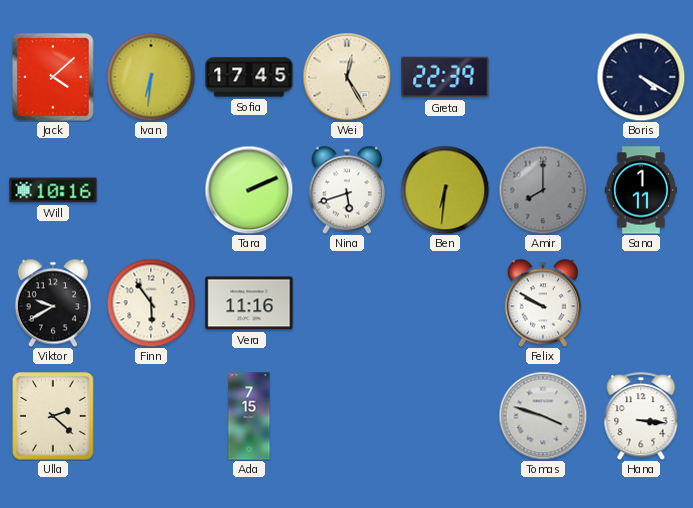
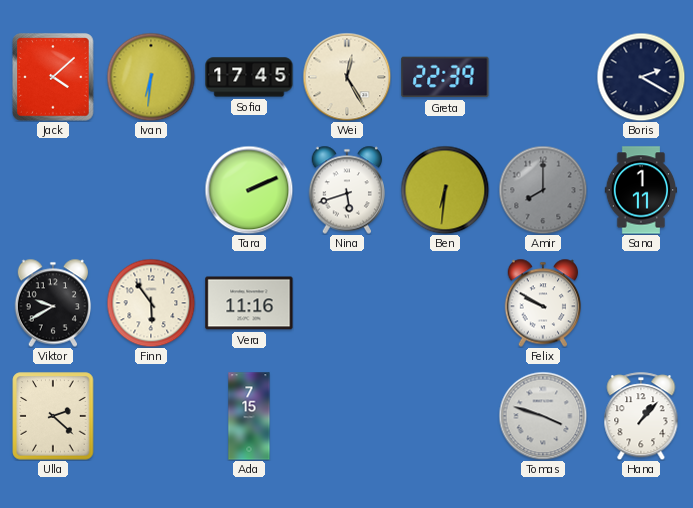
Boris: 4:20 -> 2:20 (641, 77)
Will: 10:16 -> none (53, 190)
Hana: 3:16 -> 1:07 (641, 416)
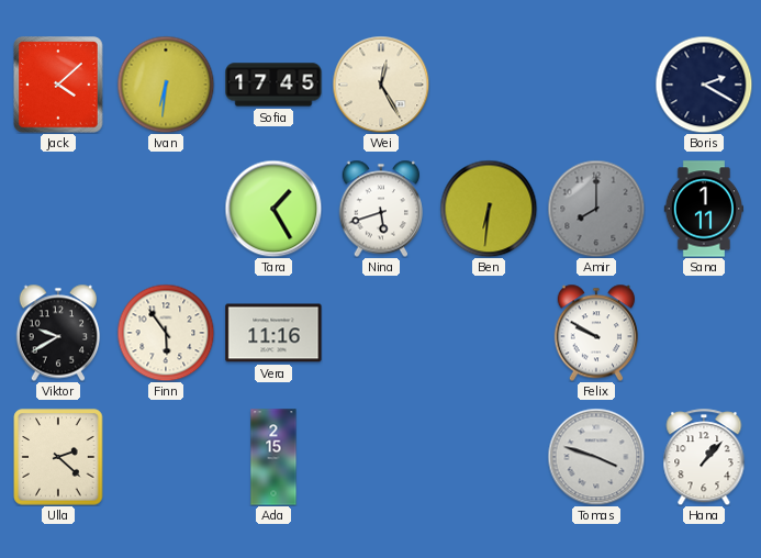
Greta: 22:39 -> none (445, 77)
Tara: 2:11 -> 1:25 (273, 209)
Ada: 7:15 -> 2:15 (273, 457)
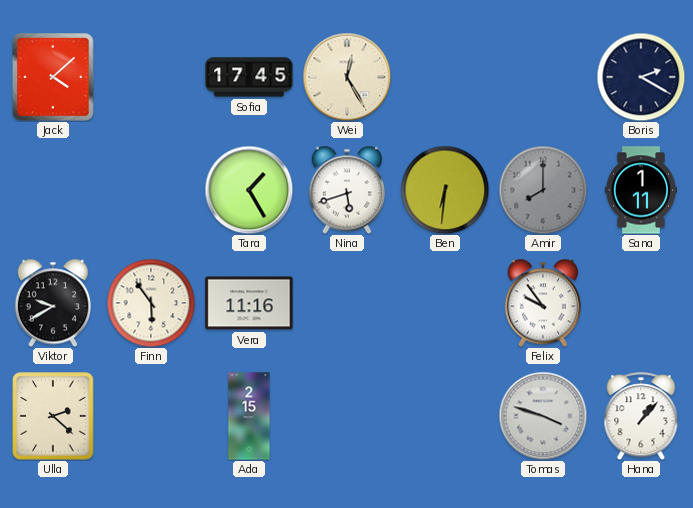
Ivan: 6:31 -> none (166, 85)
Felix: 9:50 -> 9:54 (543, 303)
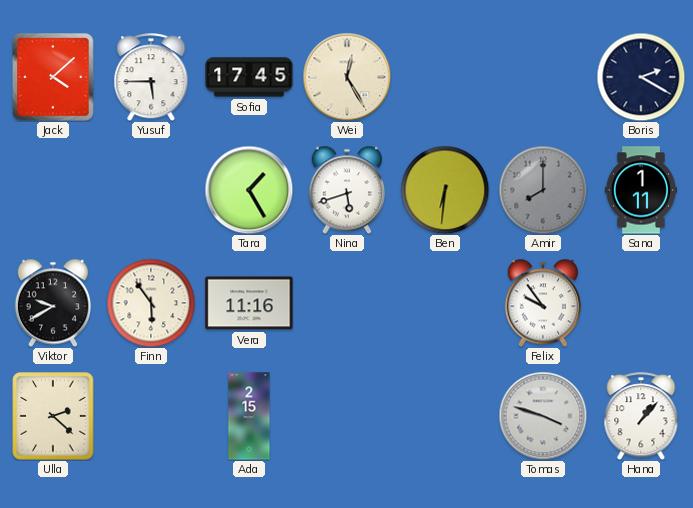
Yusuf: none -> 5:45 (151, 77)
